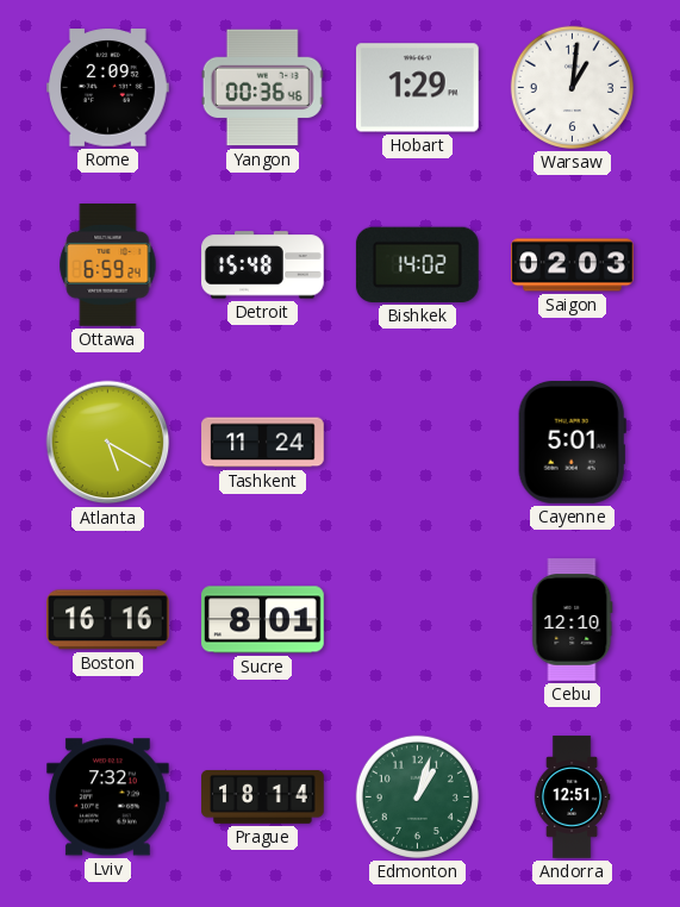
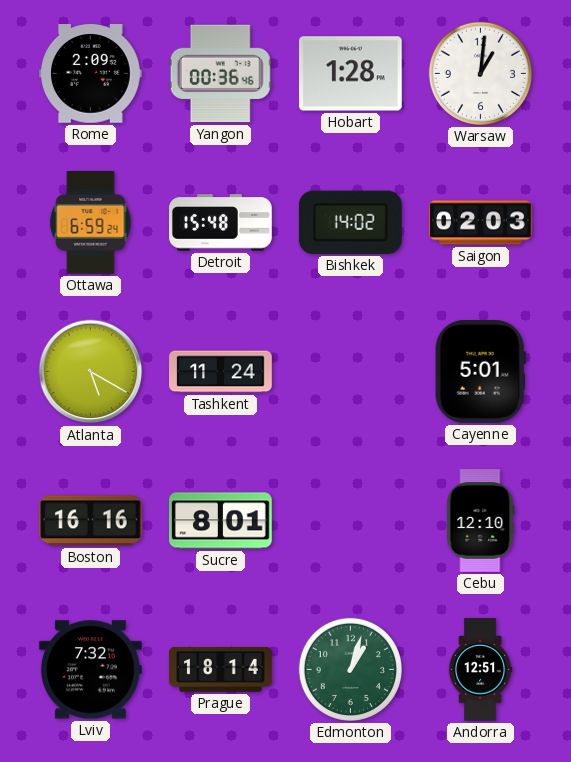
Hobart: 1:29 -> 1:28 (351, 74)
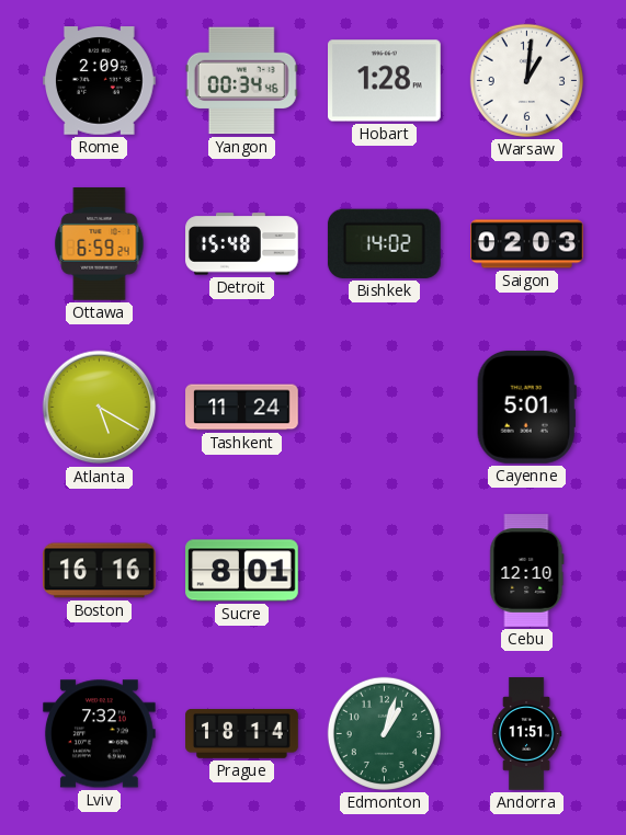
Yangon: 00:36 -> 00:34 (241, 81)
Andorra: 12:51 -> 11:51 (526, 734)
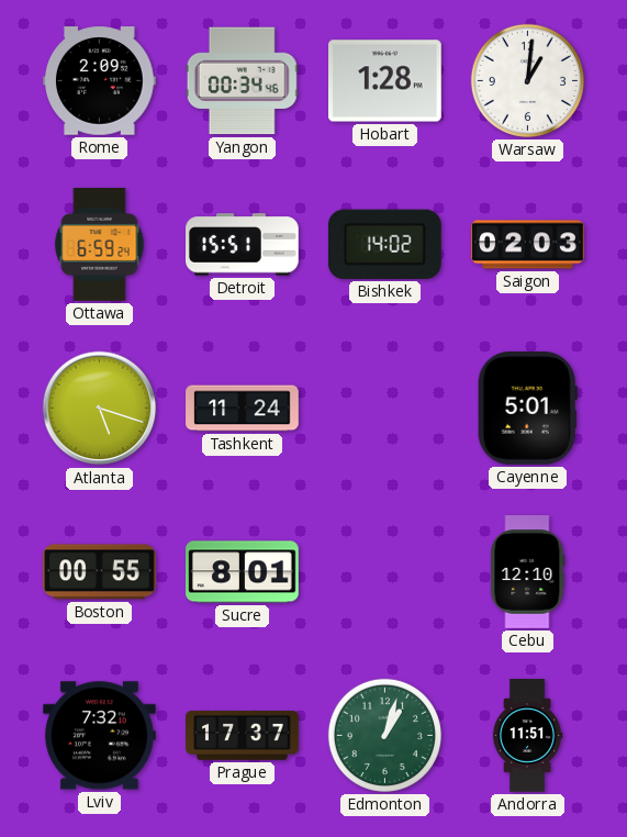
Detroit: 15:48 -> 15:51 (243, 245)
Atlanta: 5:20 -> 5:18 (100, 409)
Boston: 16:16 -> 00:55 (100, 572)
Prague: 18:14 -> 17:37 (243, 736)
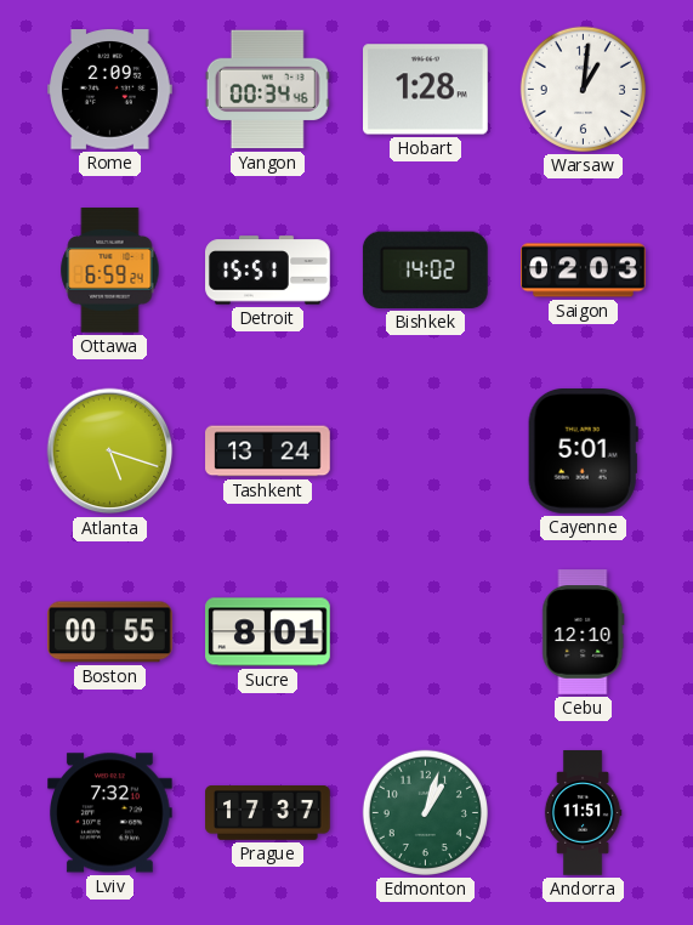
Tashkent: 11:24 -> 13:24 (268, 452)
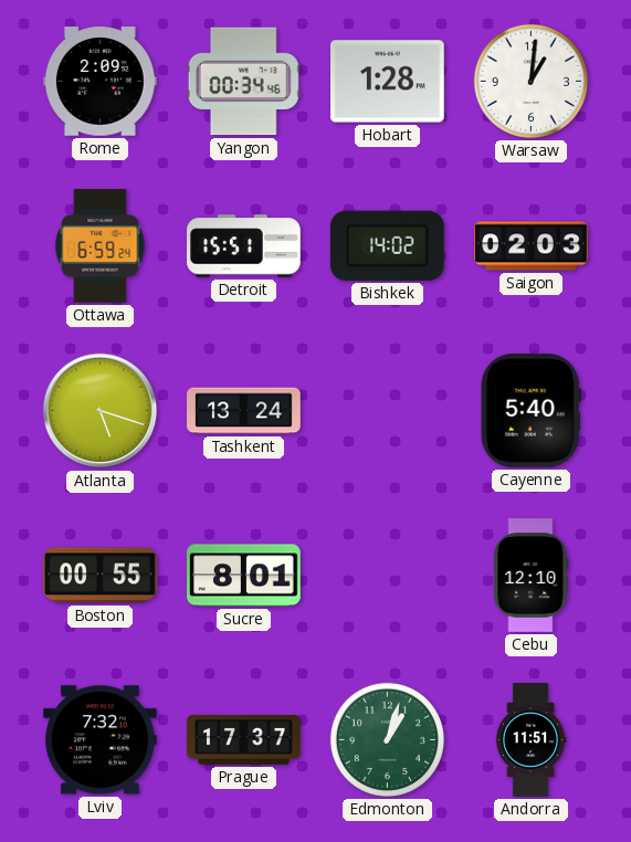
Cayenne: 5:01 -> 5:40 (530, 411)
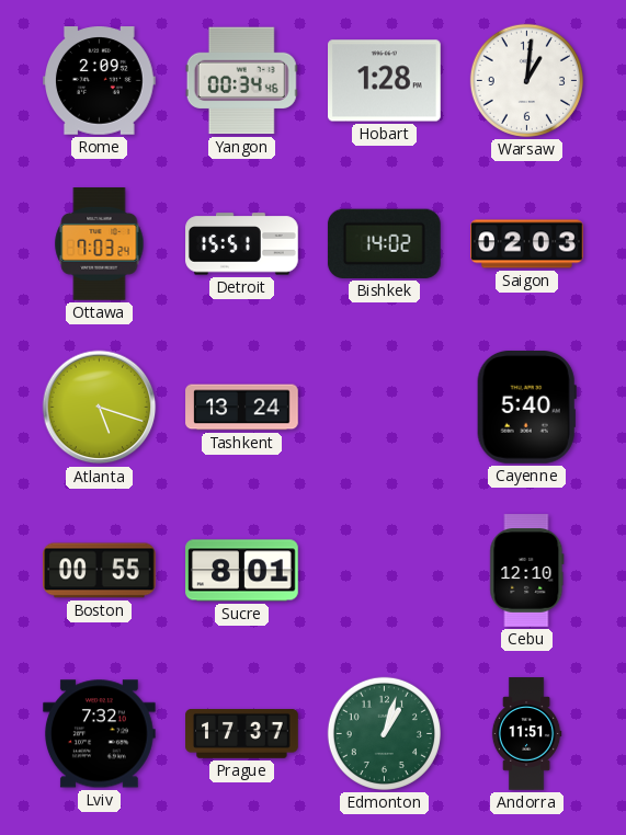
Ottawa: 6:59 -> 7:03 (100, 244)
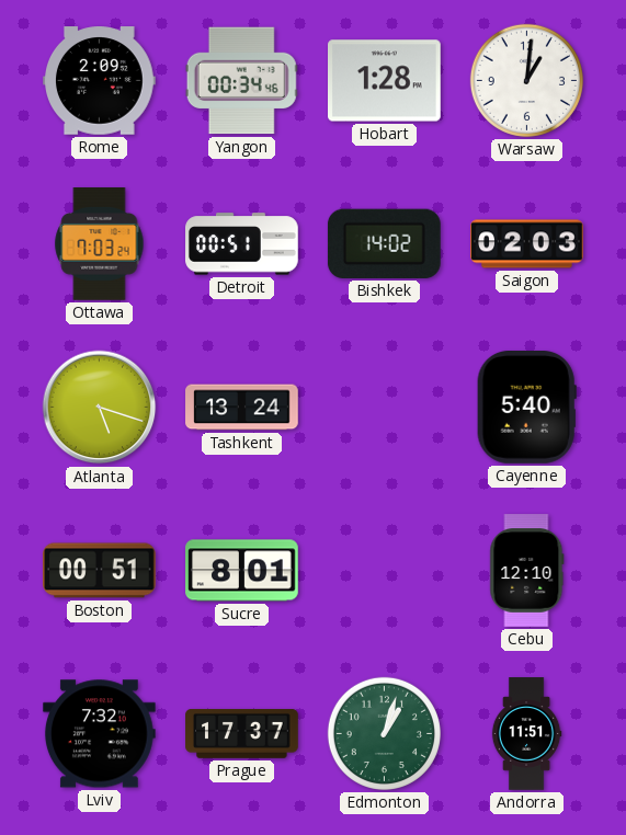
Detroit: 15:51 -> 00:51 (242, 244)
Boston: 00:55 -> 00:51 (100, 571)
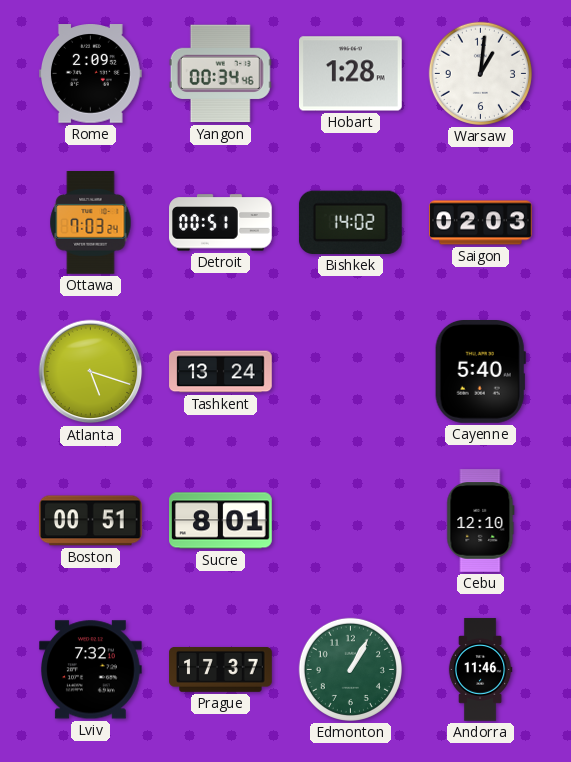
Edmonton: 1:03 -> 1:05 (350, 669)
Andorra: 11:51 -> 11:46 (480, 670)
